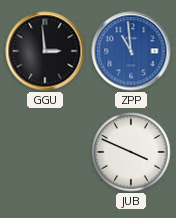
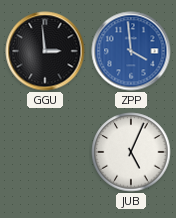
ZPP: 10:59 -> 3:59 (131, 51)
JUB: 3:49 -> 5:04 (131, 152)
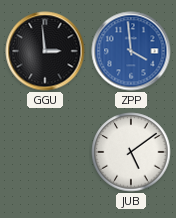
JUB: 5:04 -> 5:09 (131, 152)
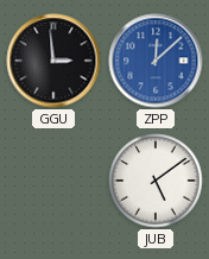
ZPP: 3:59 -> 12:08 (156, 61)
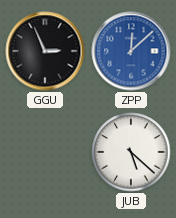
GGU: 2:59 -> 2:56 (45, 51)
JUB: 5:09 -> 5:22 (131, 152)
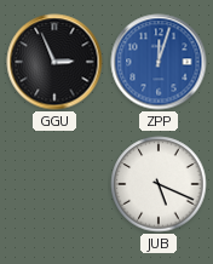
ZPP: 12:08 -> 12:03 (159, 62)
JUB: 5:22 -> 5:19 (159, 184)
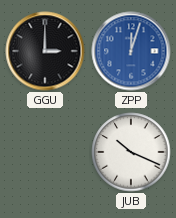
GGU: 2:56 -> 3:00 (45, 51)
JUB: 5:19 -> 10:19 (131, 152)
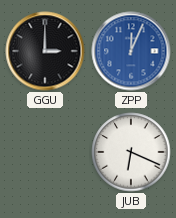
ZPP: 12:03 -> 12:04 (131, 51)
JUB: 10:19 -> 6:19 (131, 152)
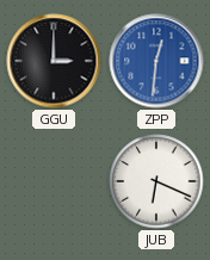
ZPP: 12:04 -> 12:31 (156, 61)
